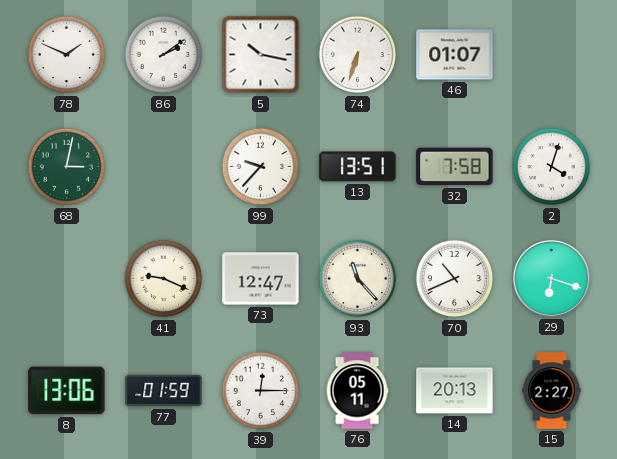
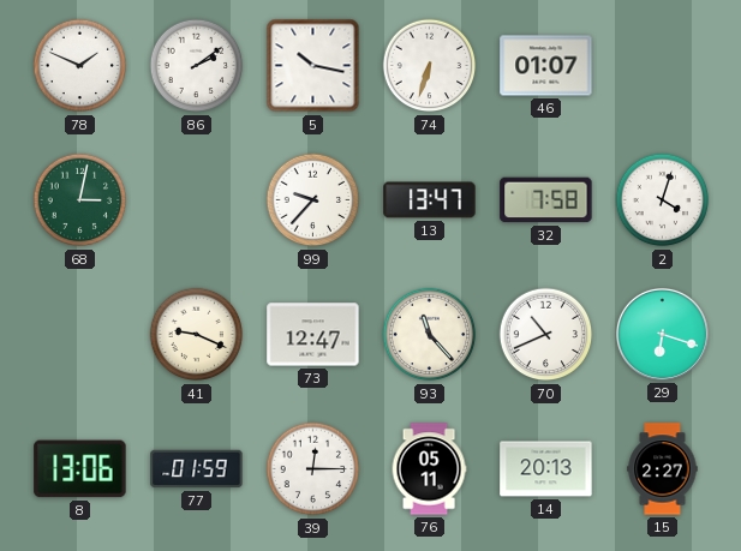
13: 13:51 -> 13:47 (430, 200)
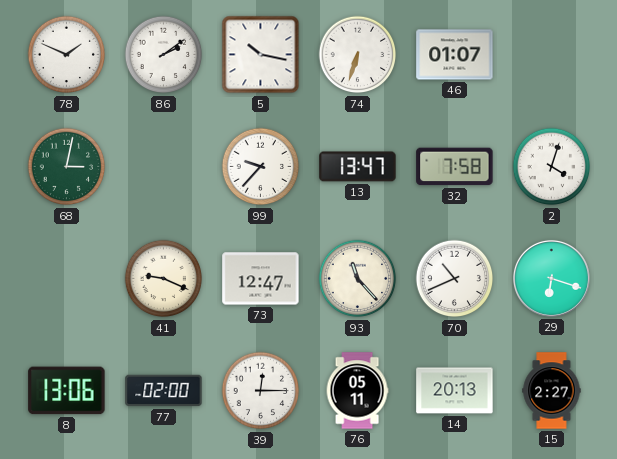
77: 01:59 -> 02:00 (164, 391)
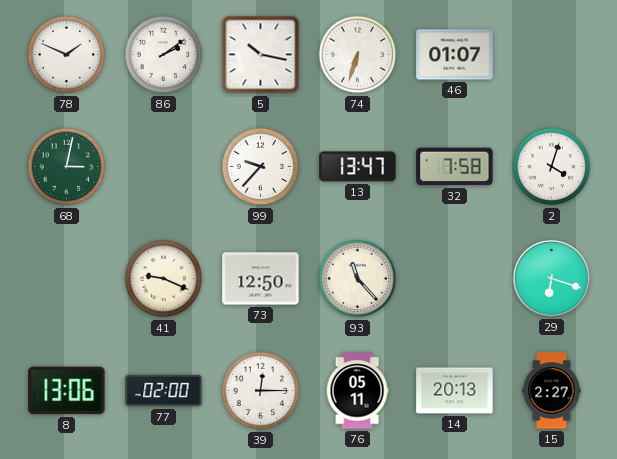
73: 12:47 -> 12:50 (261, 279)
70: 10:41 -> none (455, 279)
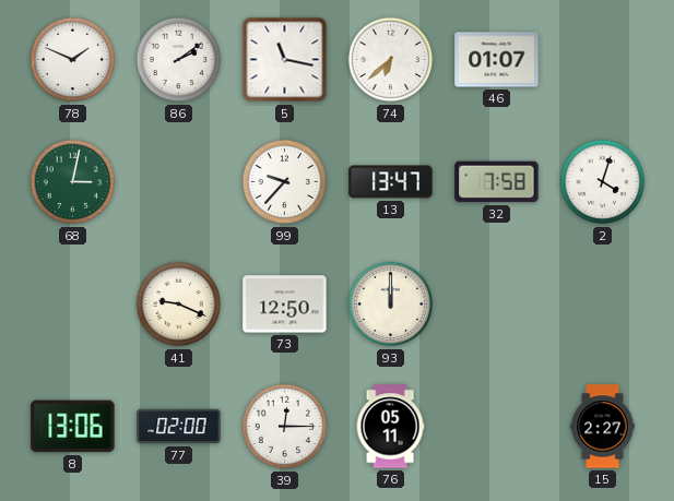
5: 10:17 -> 11:17 (285, 60)
74: 6:33 -> 6:38 (391, 60)
93: 11:23 -> 12:00 (391, 305)
29: 6:18 -> none (551, 278)
14: 20:13 -> none (455, 391)
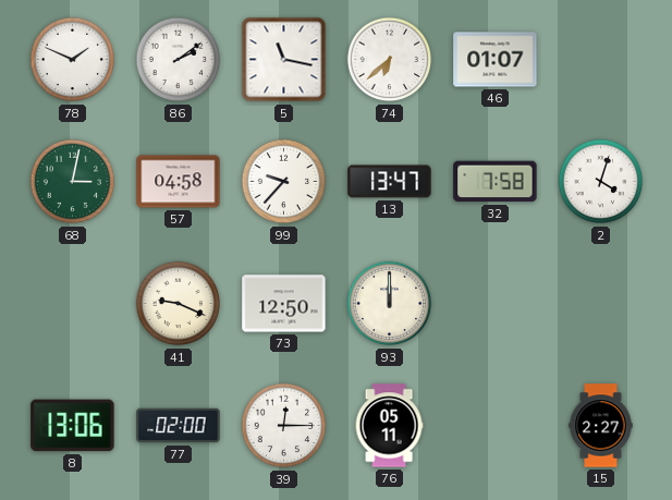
57: none -> 04:58 (179, 182)
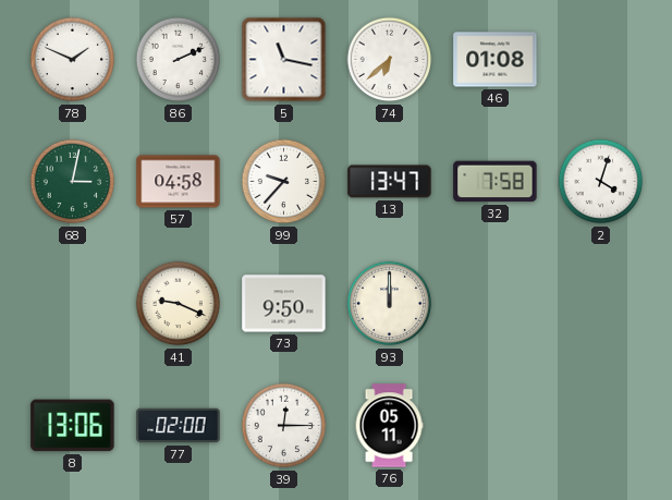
86: 2:09 -> 2:11 (179, 60)
46: 01:07 -> 01:08 (496, 60)
73: 12:50 -> 9:50 (284, 304)
15: 2:27 -> none (601, 426)
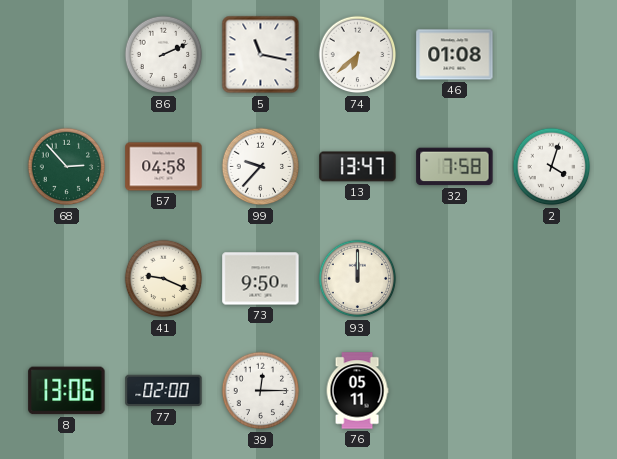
78: 1:49 -> none (73, 60)
68: 3:02 -> 2:53 (67, 167)
